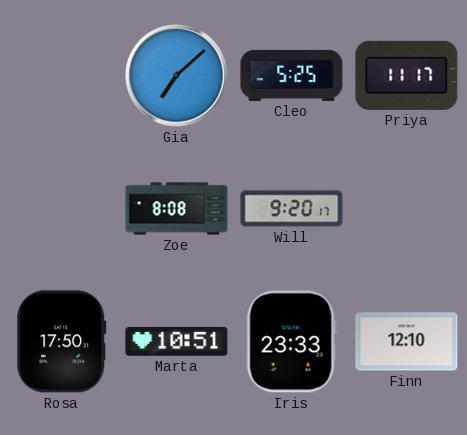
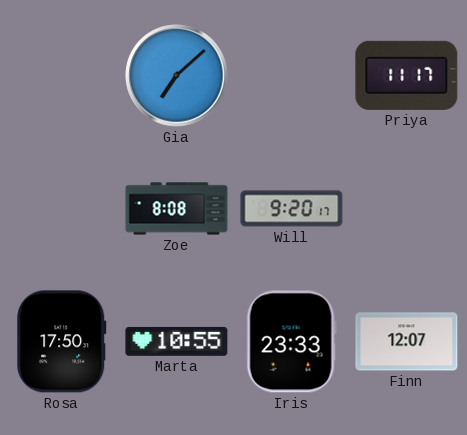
Cleo: 5:25 -> none (292, 75)
Marta: 10:51 -> 10:55 (177, 341)
Finn: 12:10 -> 12:07 (407, 342)
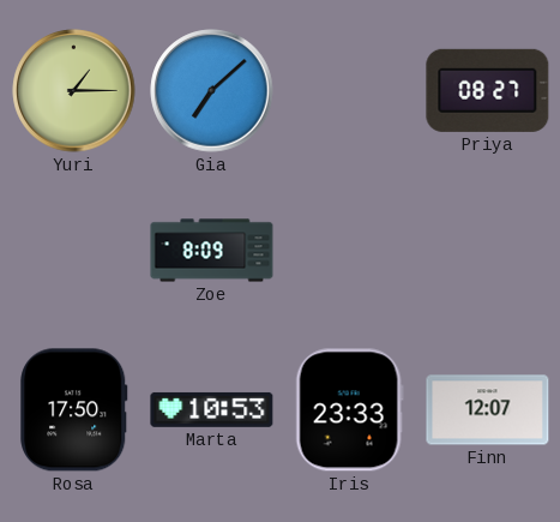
Yuri: none -> 1:15 (74, 91)
Priya: 11:17 -> 08:27 (488, 90)
Zoe: 8:08 -> 8:09 (212, 251)
Will: 9:20 -> none (292, 209)
Marta: 10:55 -> 10:53 (212, 409)
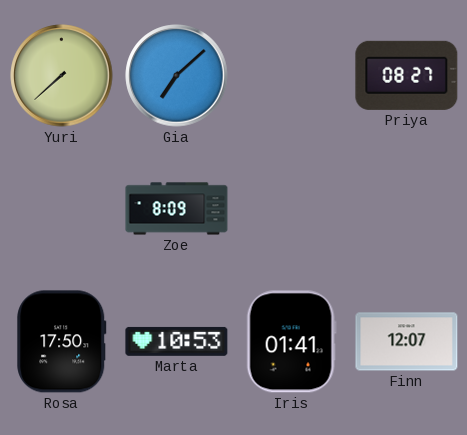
Yuri: 1:15 -> 7:38 (62, 76)
Iris: 23:33 -> 01:41 (291, 342)
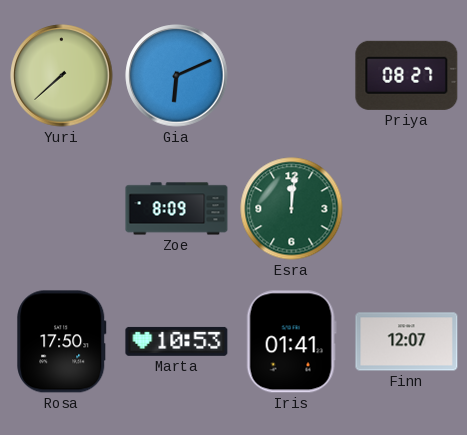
Gia: 7:08 -> 6:11 (177, 76)
Esra: none -> 12:01 (292, 209)
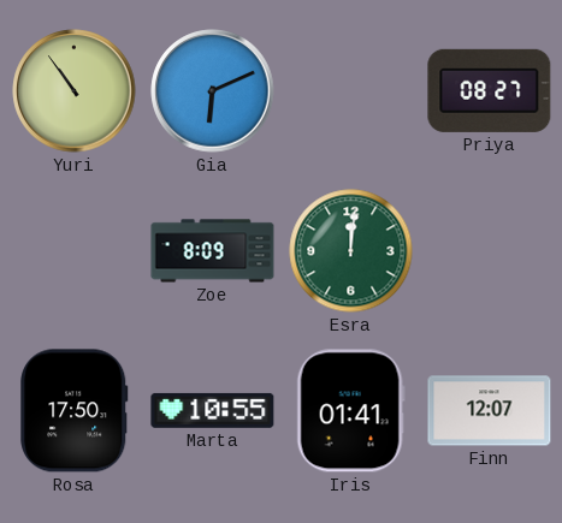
Yuri: 7:38 -> 10:54 (75, 91)
Marta: 10:53 -> 10:55 (213, 410)
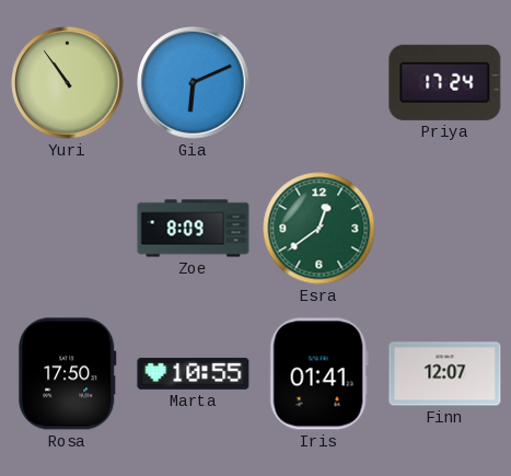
Priya: 08:27 -> 17:24 (445, 82)
Esra: 12:01 -> 12:39 (320, 229)
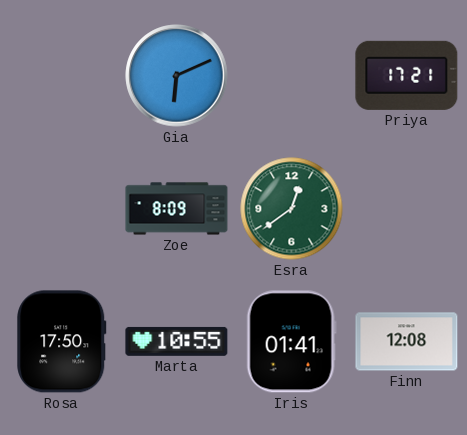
Yuri: 10:54 -> none (68, 83)
Priya: 17:24 -> 17:21 (407, 75)
Finn: 12:07 -> 12:08 (407, 342)
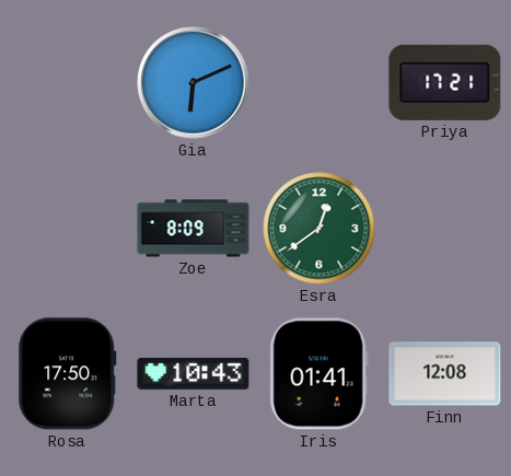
Marta: 10:55 -> 10:43 (194, 373)
